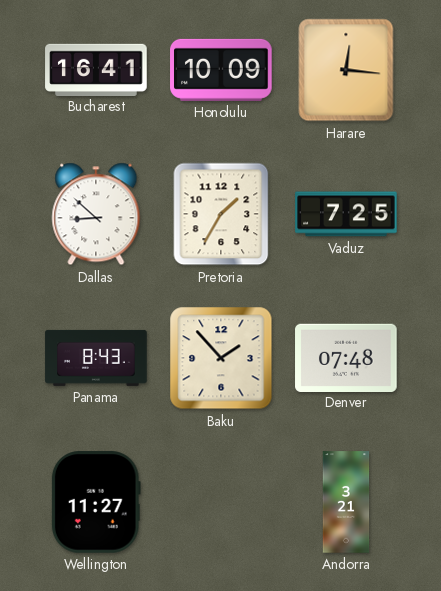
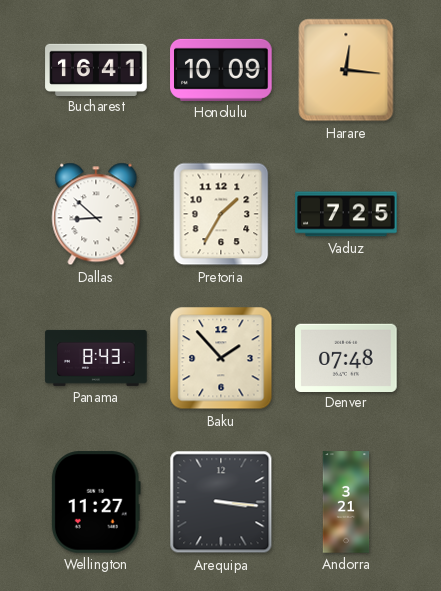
Arequipa: none -> 3:16 (221, 502)
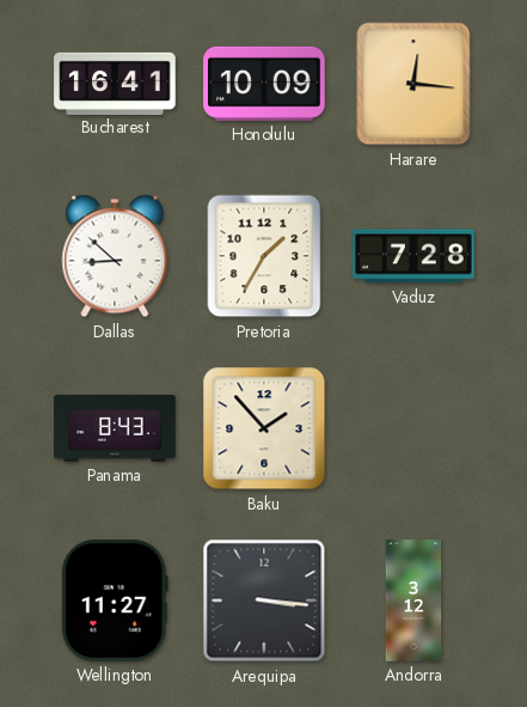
Vaduz: 7:25 -> 7:28 (413, 256)
Denver: 07:48 -> none (346, 357)
Andorra: 3:21 -> 3:12 (413, 601)
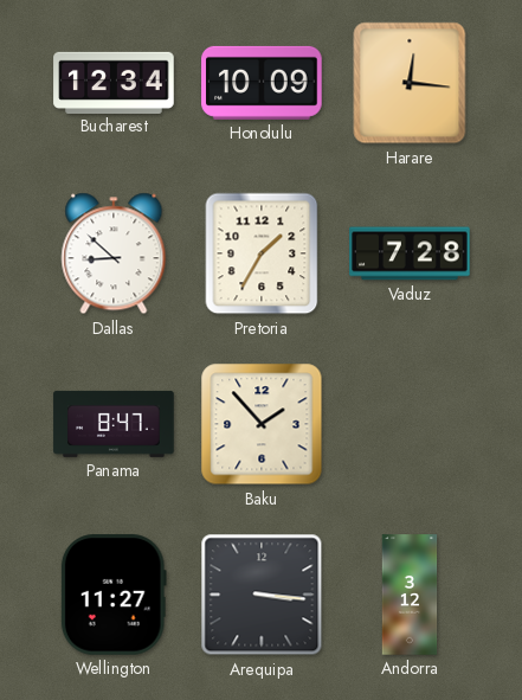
Bucharest: 16:41 -> 12:34 (114, 82)
Panama: 8:43 -> 8:47 (114, 424)
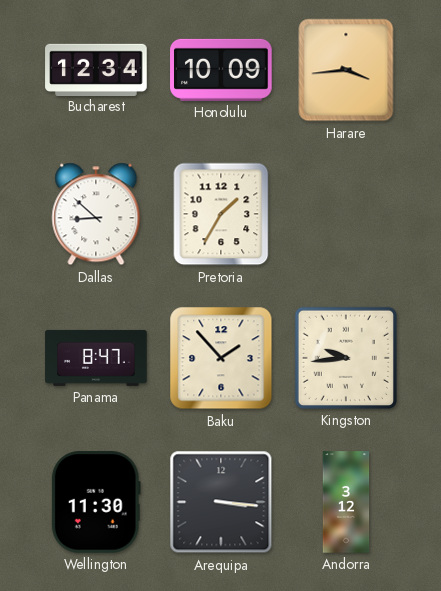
Harare: 12:16 -> 3:44 (346, 70)
Vaduz: 7:28 -> none (410, 253)
Kingston: none -> 9:44 (346, 358)
Wellington: 11:27 -> 11:30 (96, 502)
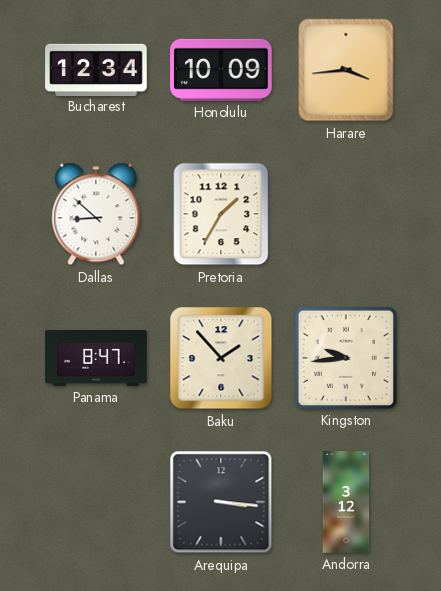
Wellington: 11:30 -> none (96, 502)
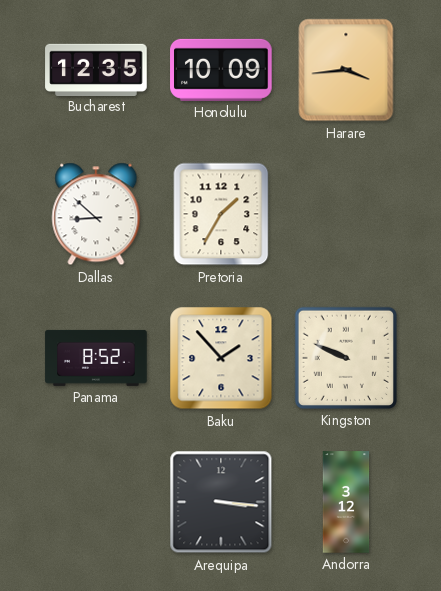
Bucharest: 12:34 -> 12:35 (96, 69)
Panama: 8:47 -> 8:52 (96, 358)
Kingston: 9:44 -> 9:49 (346, 358)
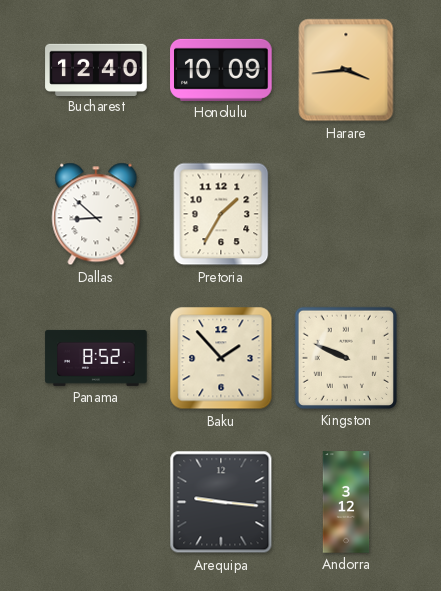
Bucharest: 12:35 -> 12:40 (96, 69)
Arequipa: 3:16 -> 9:16 (221, 502)
